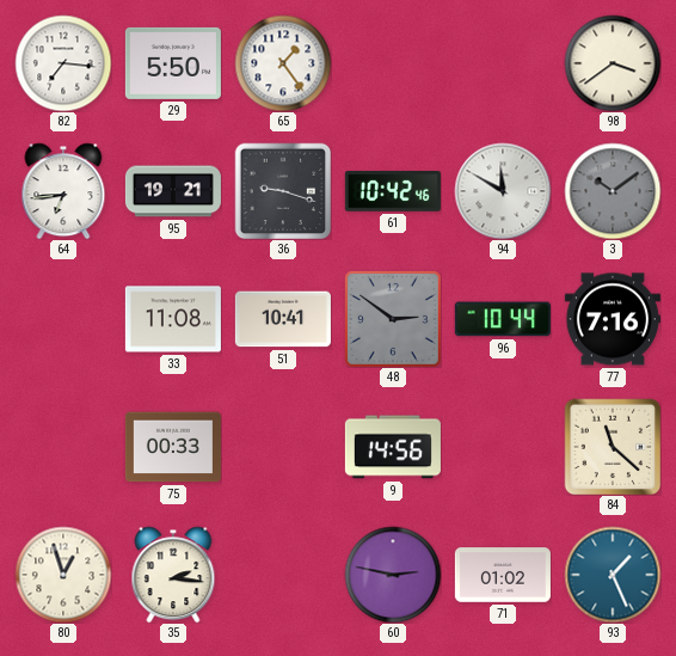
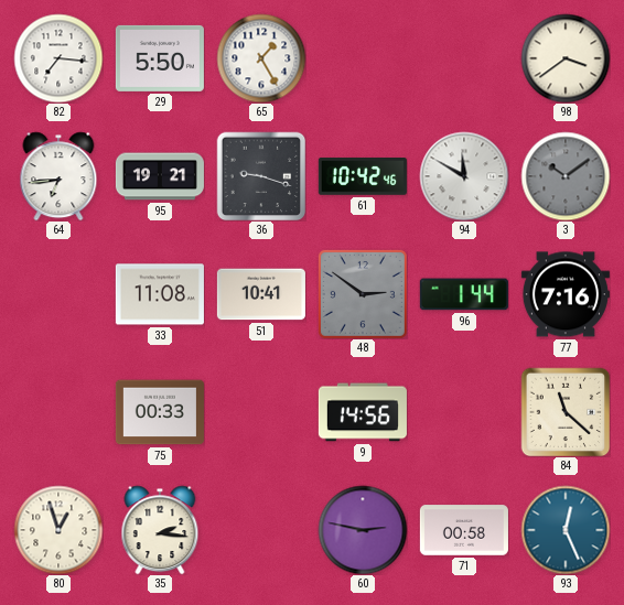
65: 1:24 -> 1:25 (261, 58)
96: 10:44 -> 1:44 (464, 294)
71: 01:02 -> 00:58 (464, 530)
93: 1:26 -> 12:26 (566, 530)
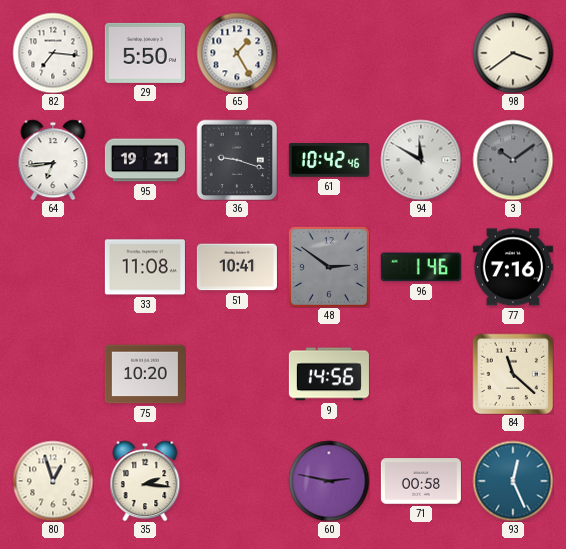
96: 1:44 -> 1:46 (421, 267)
75: 00:33 -> 10:20 (145, 374)
